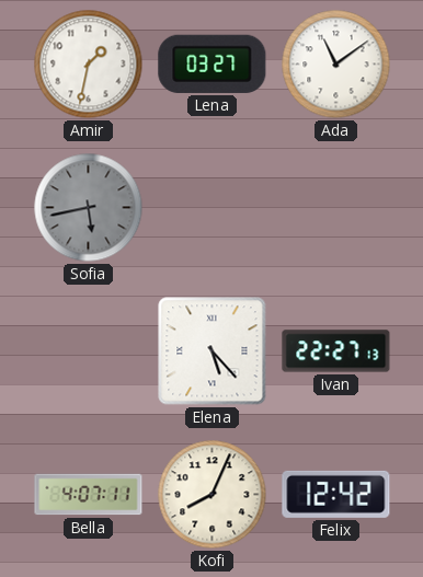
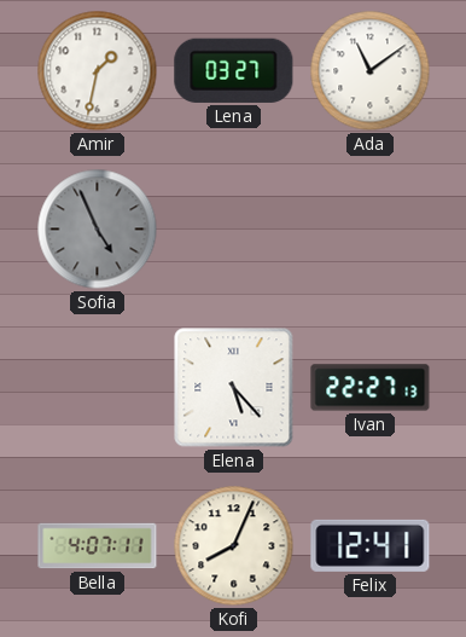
Sofia: 5:43 -> 4:56 (98, 230)
Felix: 12:42 -> 12:41 (371, 545)
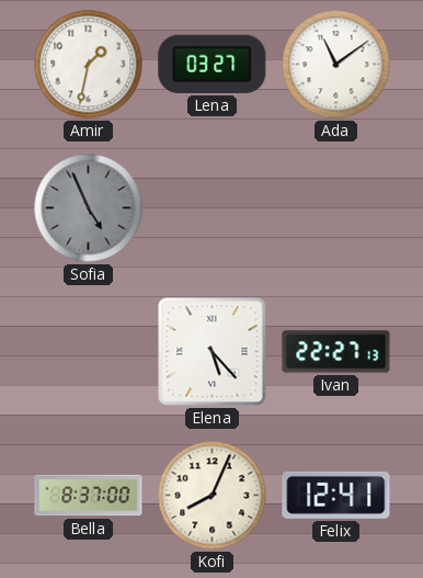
Bella: 4:07 -> 8:37 (89, 496)
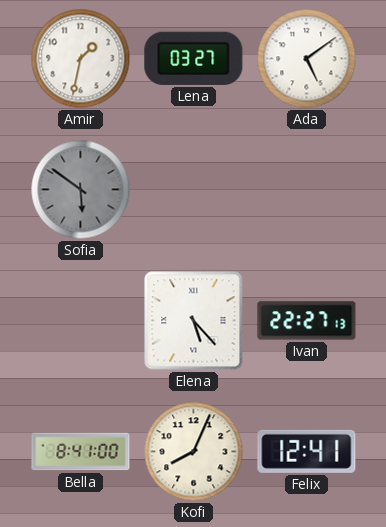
Ada: 11:09 -> 5:09 (307, 59)
Sofia: 4:56 -> 5:51 (81, 190)
Bella: 8:37 -> 8:41 (81, 452)
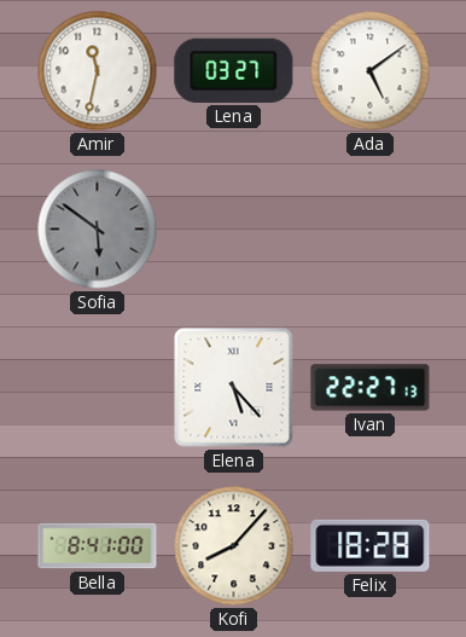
Amir: 1:32 -> 11:32 (98, 71)
Kofi: 8:04 -> 8:07 (234, 546)
Felix: 12:41 -> 18:28 (371, 545)
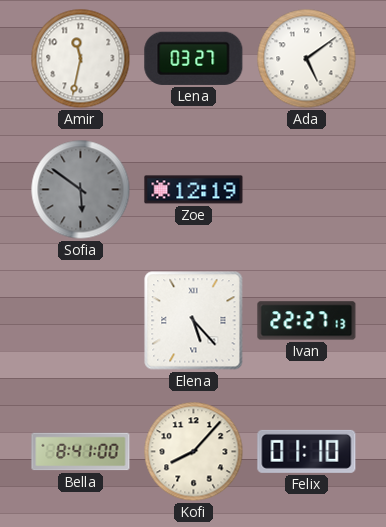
Zoe: none -> 12:19 (194, 190)
Felix: 18:28 -> 01:10 (307, 451)
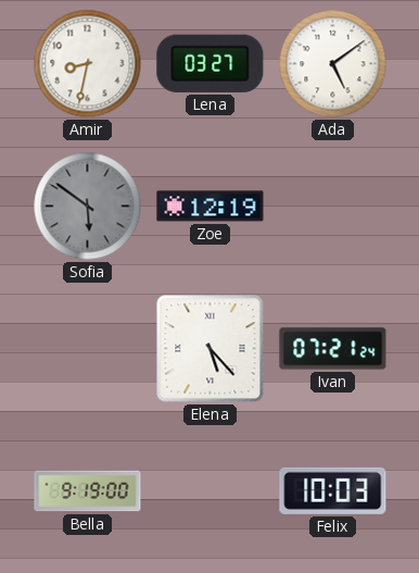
Amir: 11:32 -> 8:32 (88, 64)
Ivan: 22:27 -> 07:21 (333, 349)
Bella: 8:41 -> 9:19 (88, 491)
Kofi: 8:07 -> none (194, 452)
Felix: 01:10 -> 10:03 (333, 490)
